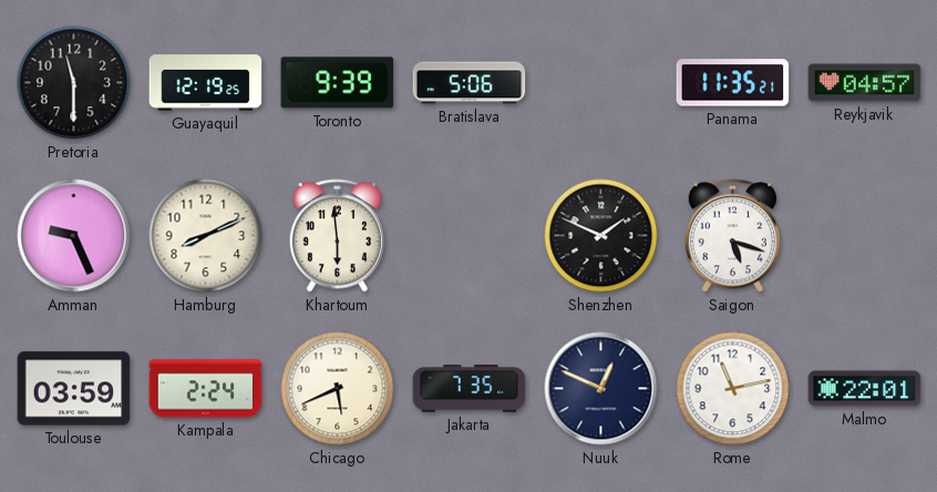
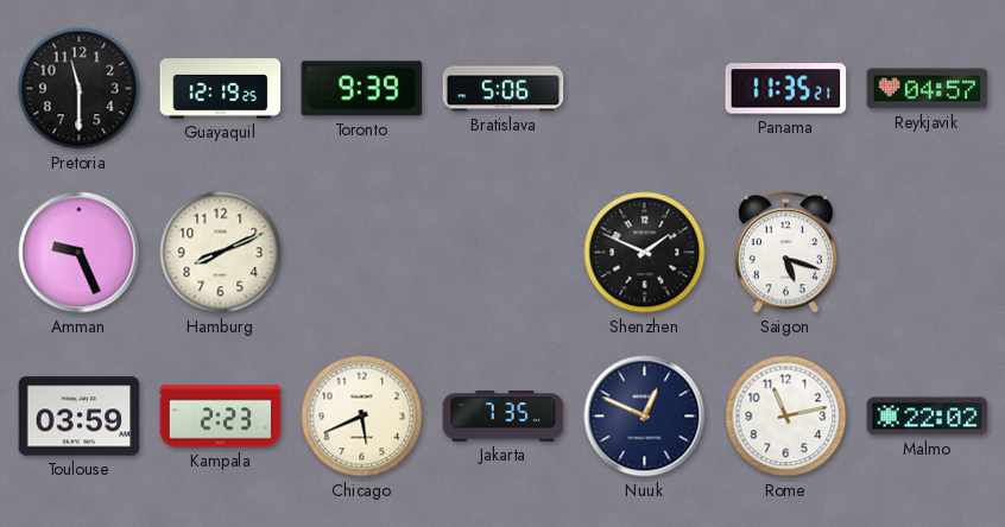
Khartoum: 5:59 -> none (337, 236)
Kampala: 2:24 -> 2:23 (221, 417)
Malmo: 22:01 -> 22:02 (928, 417)
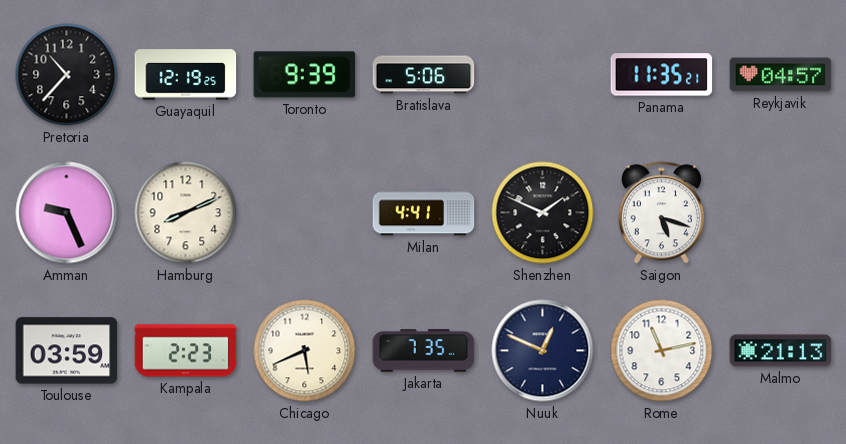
Pretoria: 11:30 -> 10:37 (67, 75)
Milan: none -> 4:41 (424, 213)
Malmo: 22:02 -> 21:13 (781, 351)
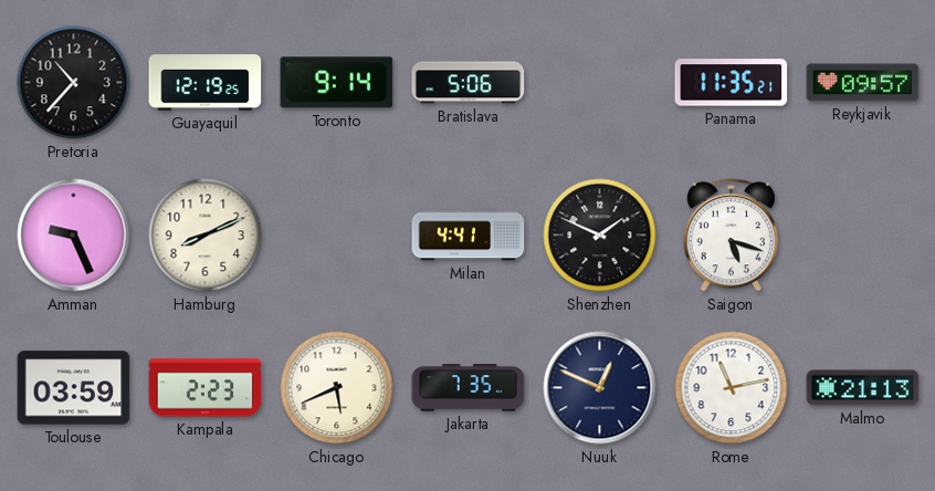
Toronto: 9:39 -> 9:14 (337, 83)
Reykjavik: 04:57 -> 09:57 (863, 83)
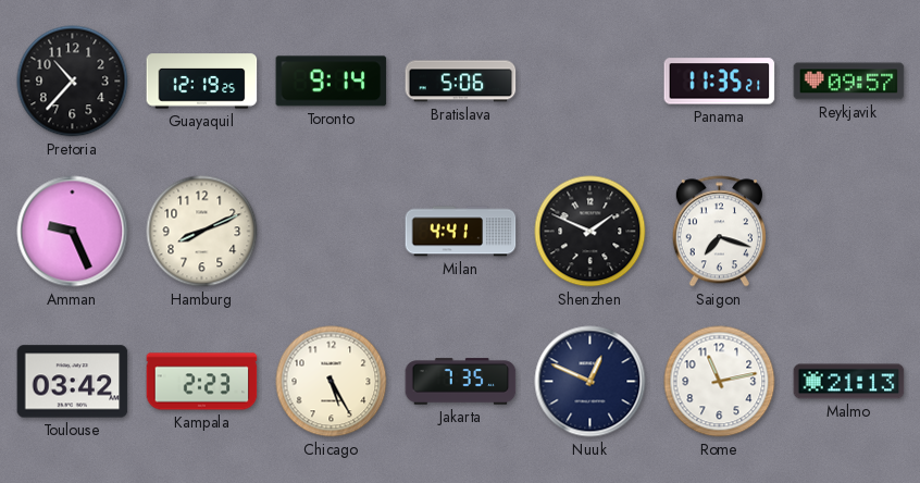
Saigon: 5:18 -> 7:18 (719, 232)
Toulouse: 03:59 -> 03:42 (73, 382)
Chicago: 5:41 -> 5:25 (332, 382)
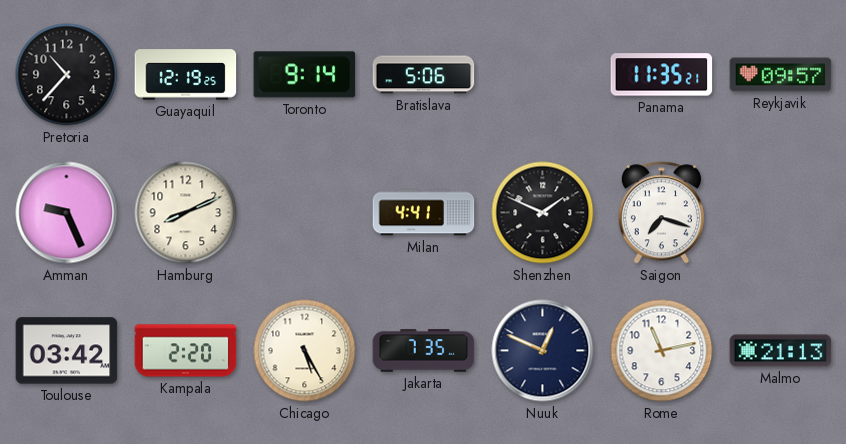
Kampala: 2:23 -> 2:20 (186, 351)
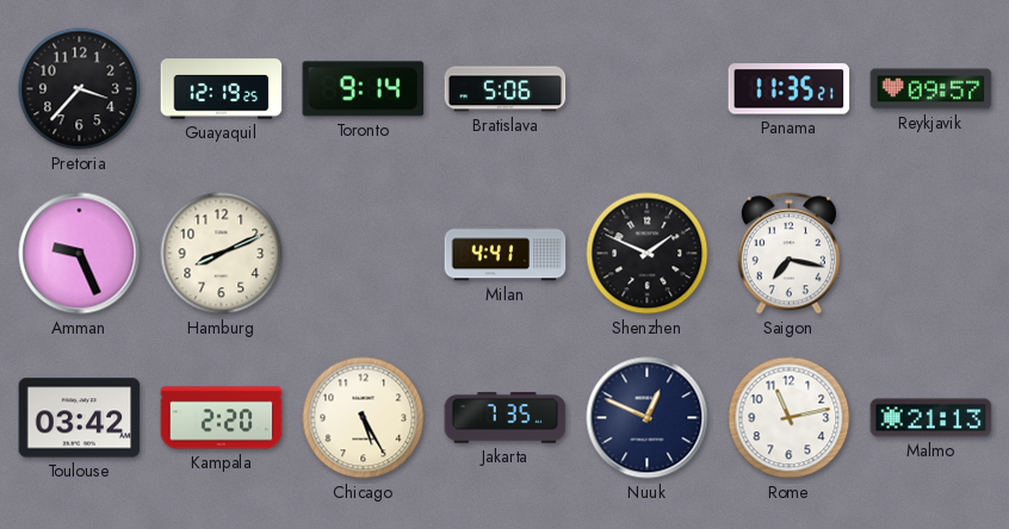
Pretoria: 10:37 -> 3:37 (80, 89)
Saigon: 7:18 -> 7:17 (788, 254)
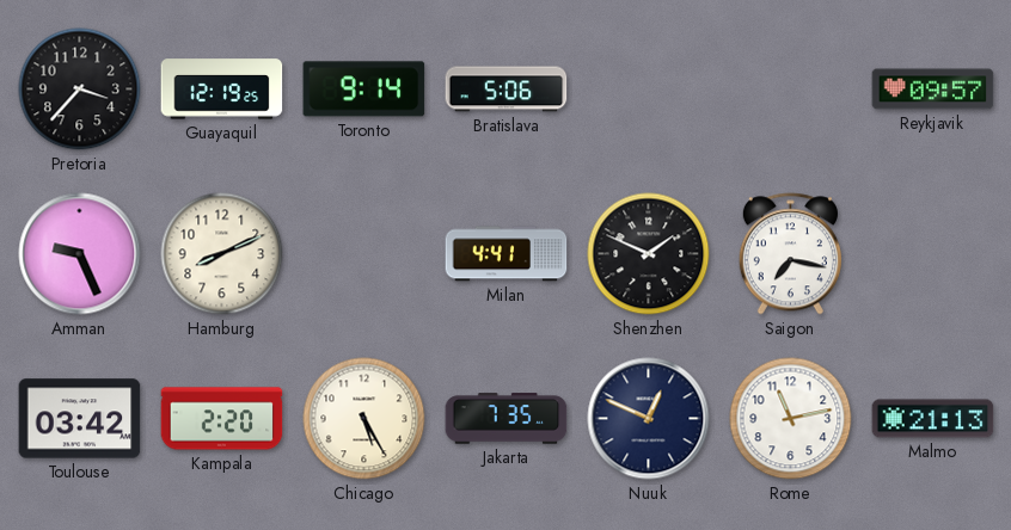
Panama: 11:35 -> none (790, 89)
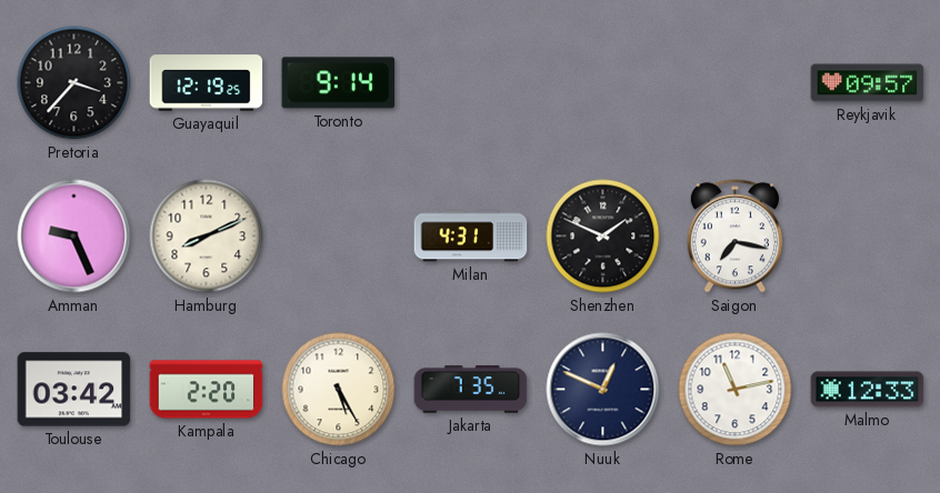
Bratislava: 5:06 -> none (507, 90)
Milan: 4:41 -> 4:31 (471, 237)
Malmo: 21:13 -> 12:33 (868, 390)
